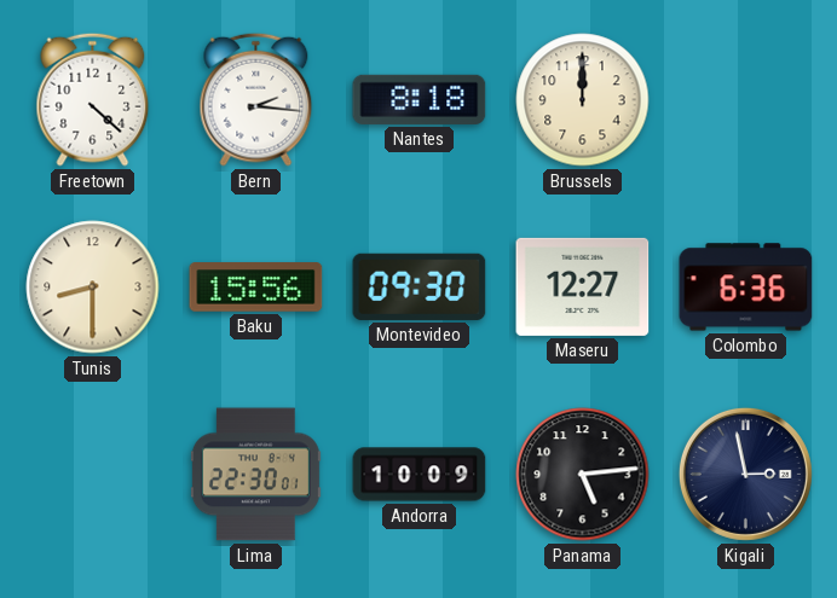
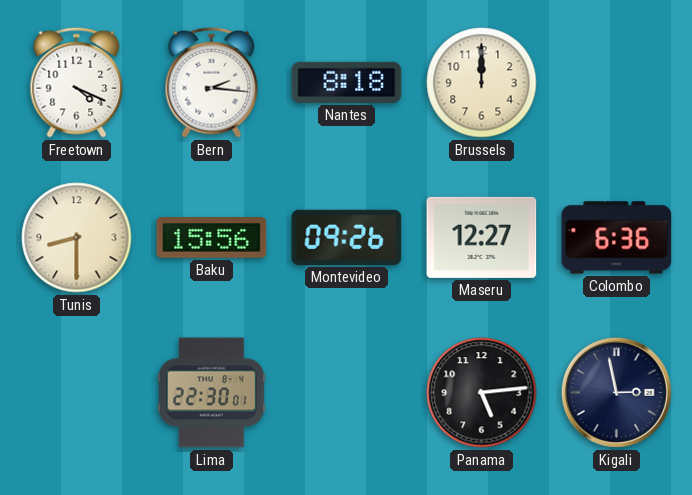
Freetown: 4:22 -> 4:19 (77, 82)
Montevideo: 09:30 -> 09:26 (347, 237)
Andorra: 10:09 -> none (420, 475)
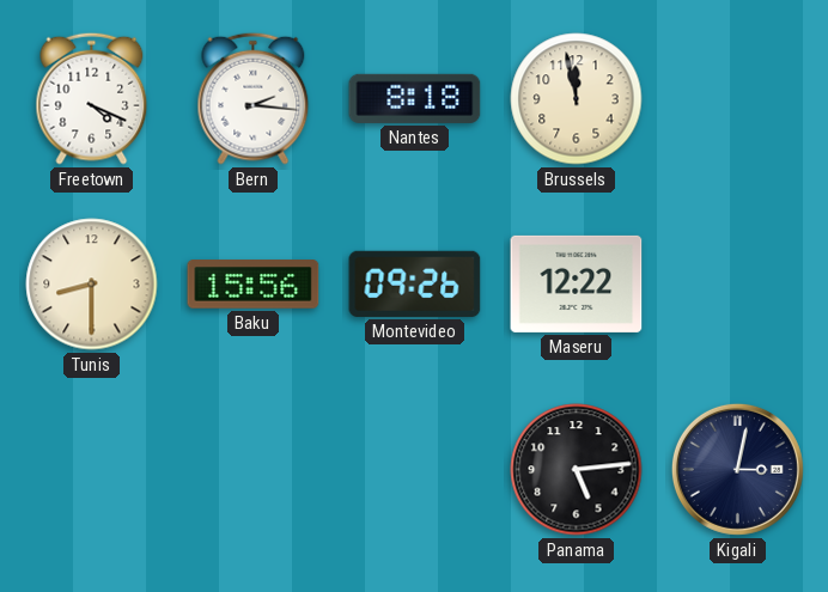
Brussels: 12:00 -> 11:58 (577, 99)
Maseru: 12:27 -> 12:22 (577, 283)
Colombo: 6:36 -> none (617, 238)
Lima: 22:30 -> none (211, 393)
Kigali: 2:58 -> 3:02 (737, 469)
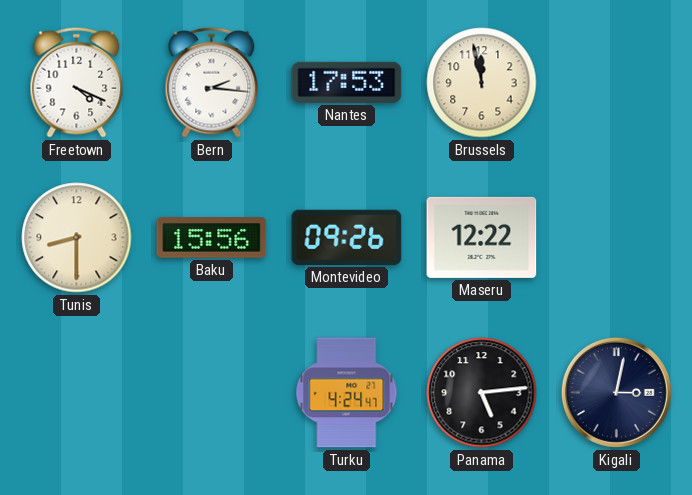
Nantes: 8:18 -> 17:53 (347, 82)
Turku: none -> 4:24 (347, 393)
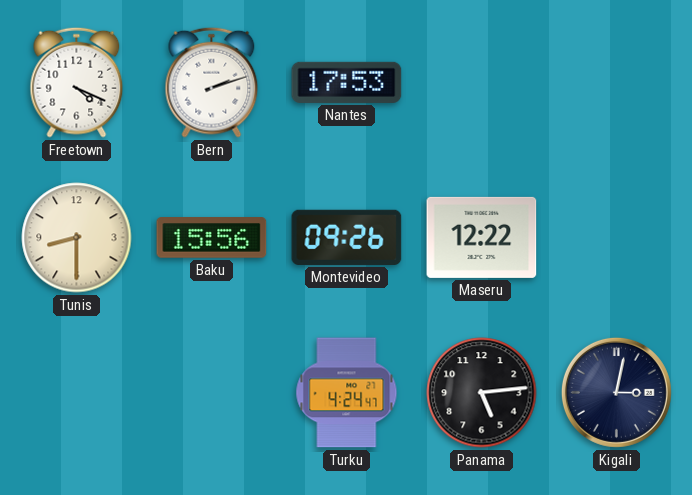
Bern: 2:16 -> 2:12 (212, 82)
Brussels: 11:58 -> none (482, 83)
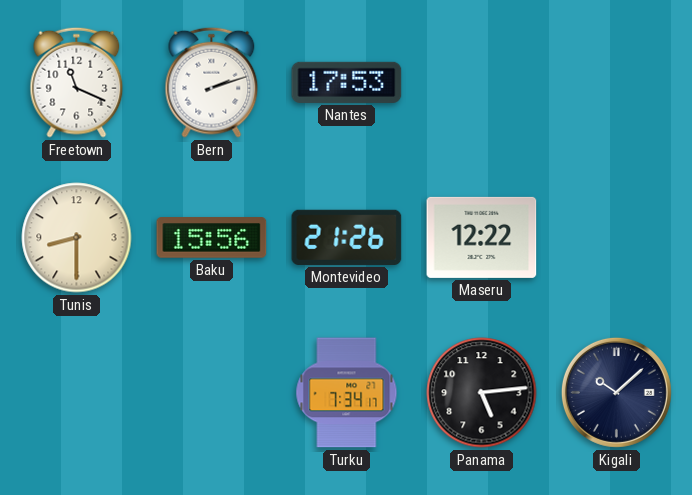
Freetown: 4:19 -> 11:19 (77, 82)
Montevideo: 09:26 -> 21:26 (347, 237)
Turku: 4:24 -> 7:34 (347, 393)
Kigali: 3:02 -> 10:08 (616, 392)
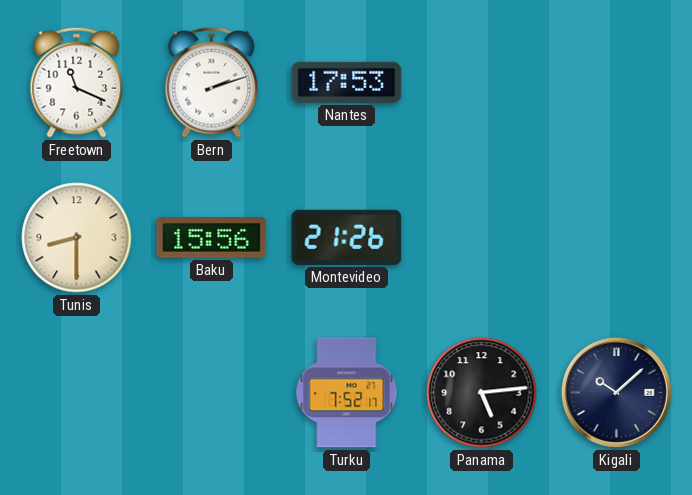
Maseru: 12:22 -> none (482, 237)
Turku: 7:34 -> 7:52 (347, 393)
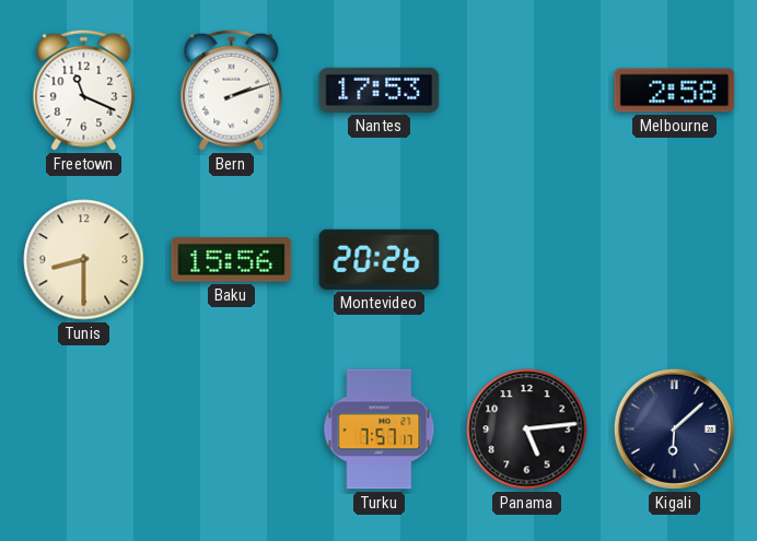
Melbourne: none -> 2:58 (675, 91)
Montevideo: 21:26 -> 20:26 (380, 259)
Turku: 7:52 -> 7:57 (380, 430)
Kigali: 10:08 -> 6:08 (674, 428)
